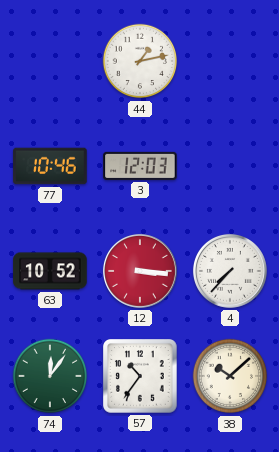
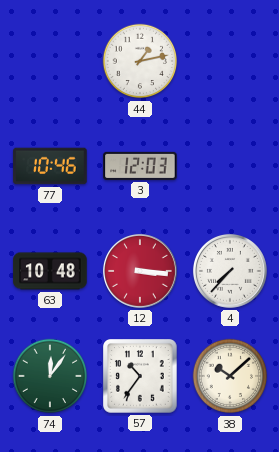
63: 10:52 -> 10:48 (50, 271)
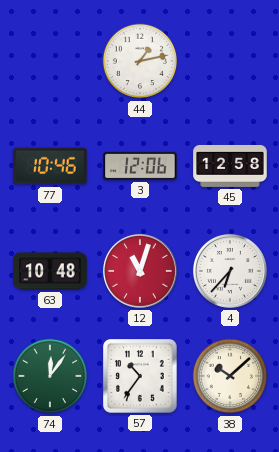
3: 12:03 -> 12:06 (140, 166)
45: none -> 12:58 (230, 166)
12: 3:16 -> 11:03 (140, 271)
4: 7:37 -> 6:37 (230, 271)
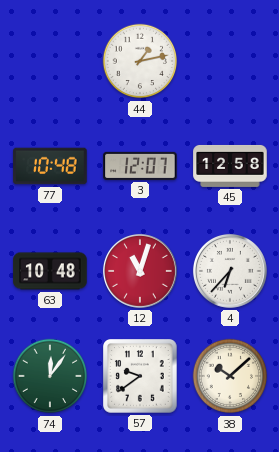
77: 10:46 -> 10:48 (50, 166)
3: 12:06 -> 12:07 (140, 166)
57: 10:36 -> 9:39 (140, 376)
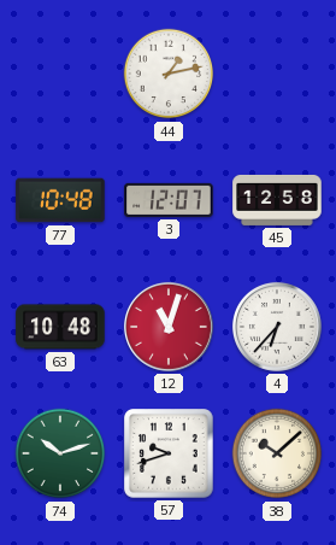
74: 12:06 -> 10:12 (60, 453)
57: 9:39 -> 9:42 (169, 453)
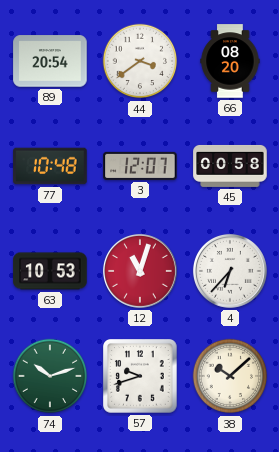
89: none -> 20:54 (50, 61)
44: 1:13 -> 3:39 (140, 61)
66: none -> 08:20 (230, 61)
45: 12:58 -> 00:58 (230, 166)
63: 10:48 -> 10:53 (50, 271)
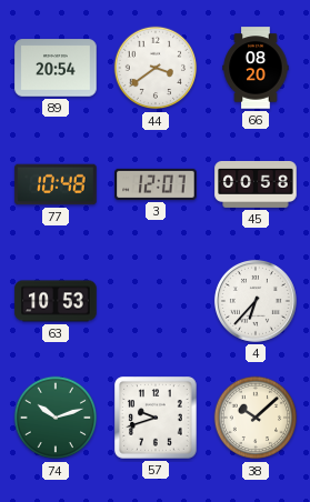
12: 11:03 -> none (140, 271)
